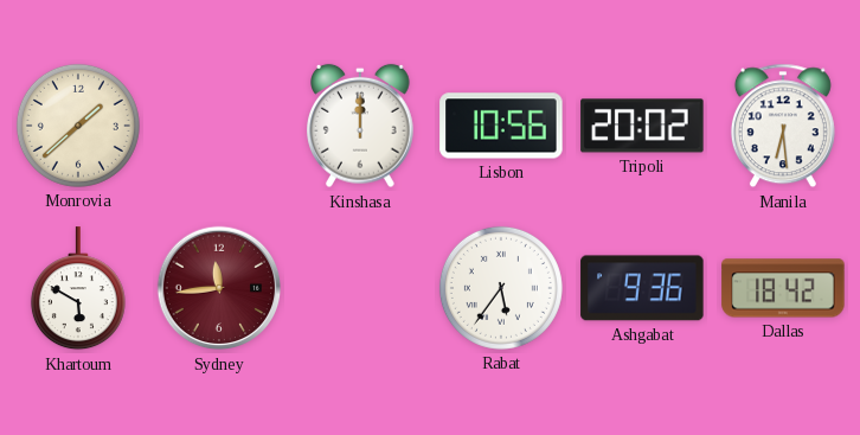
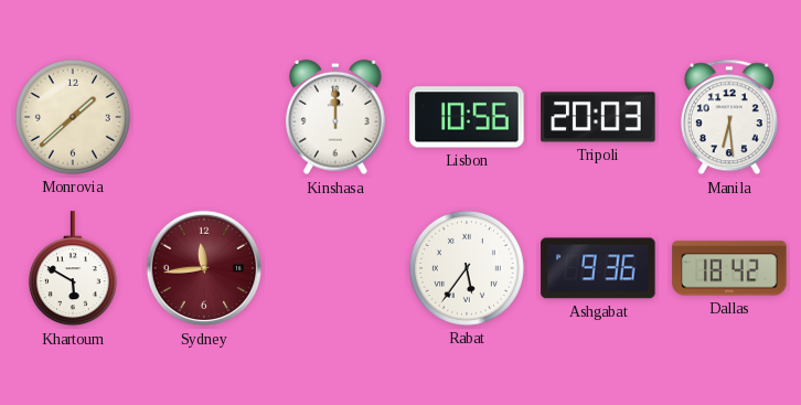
Tripoli: 20:02 -> 20:03 (598, 117)
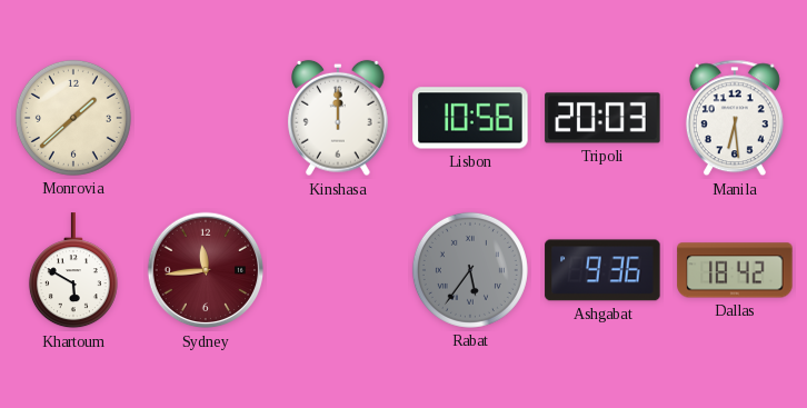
Rabat dial: white -> grey (470, 270)
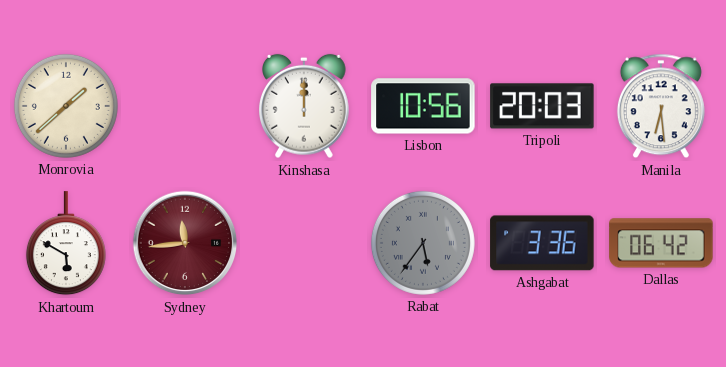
Ashgabat: 9:36 -> 3:36 (542, 243)
Dallas: 18:42 -> 06:42 (661, 243)
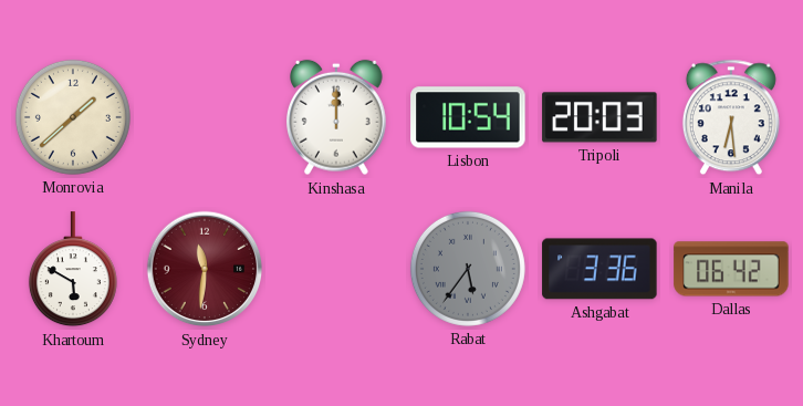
Lisbon: 10:56 -> 10:54 (468, 117)
Sydney: 11:44 -> 11:31 (205, 269)
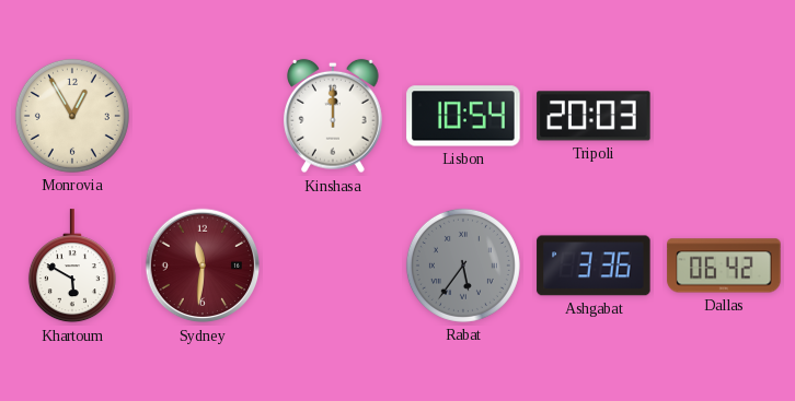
Monrovia: 1:38 -> 12:55 (72, 116)
Manila: 6:29 -> none (731, 117)
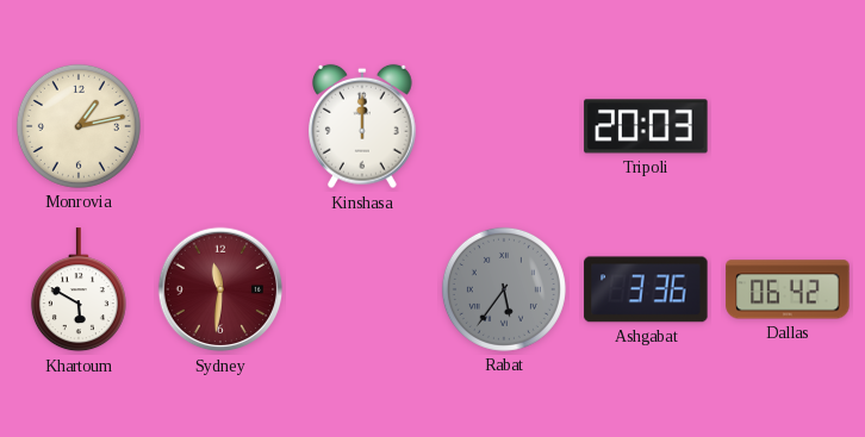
Monrovia: 12:55 -> 1:13 (79, 126)
Lisbon: 10:54 -> none (463, 116)
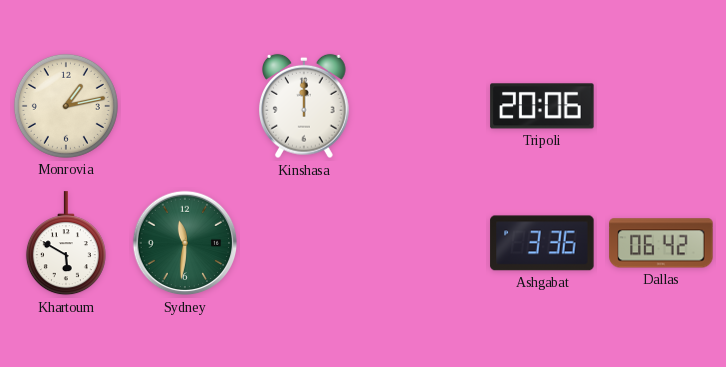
Tripoli: 20:03 -> 20:06 (542, 106)
Sydney dial: burgundy -> green (185, 243)
Rabat: 5:36 -> none (504, 289)
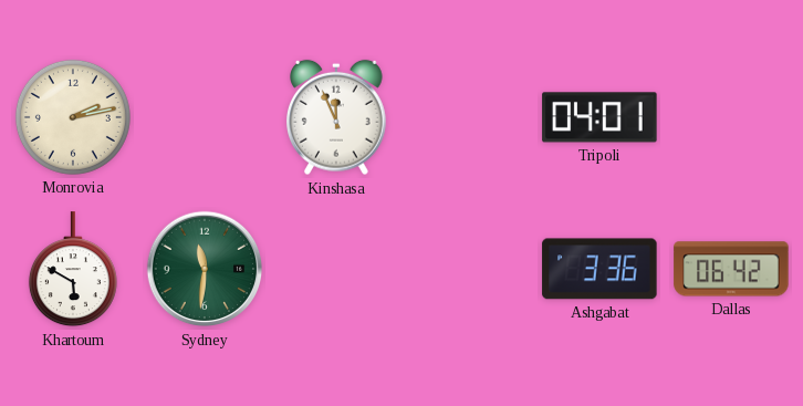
Monrovia: 1:13 -> 2:13 (73, 117)
Kinshasa: 12:00 -> 11:56 (337, 117)
Tripoli: 20:06 -> 04:01 (599, 117)
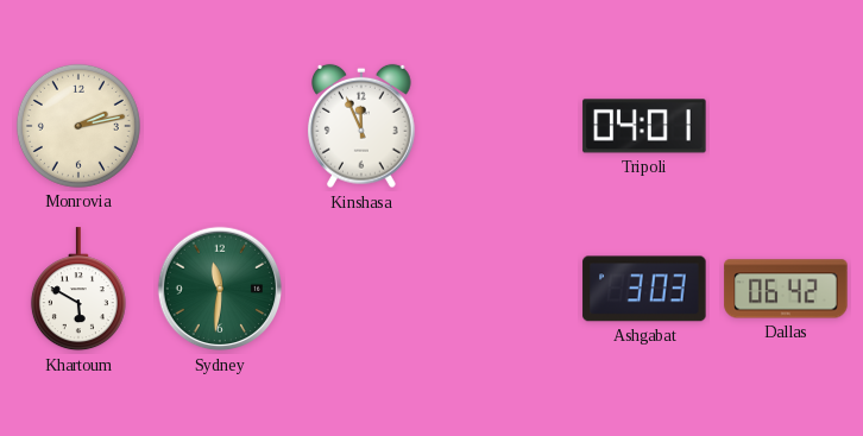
Ashgabat: 3:36 -> 3:03 (644, 289)
